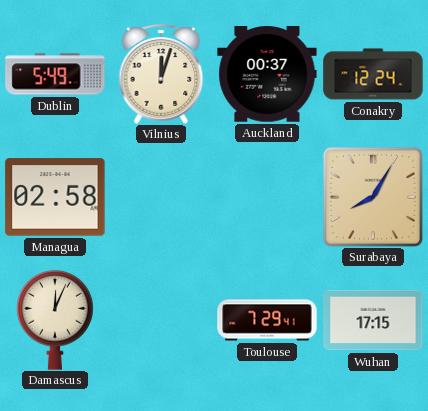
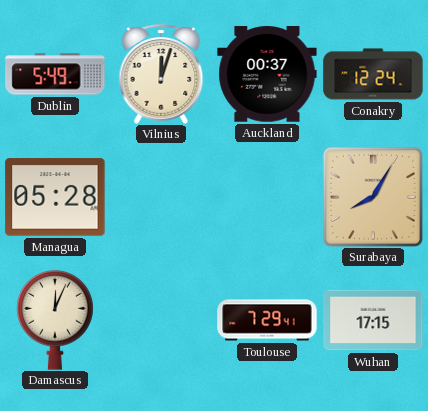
Managua: 02:58 -> 05:28 (55, 197)
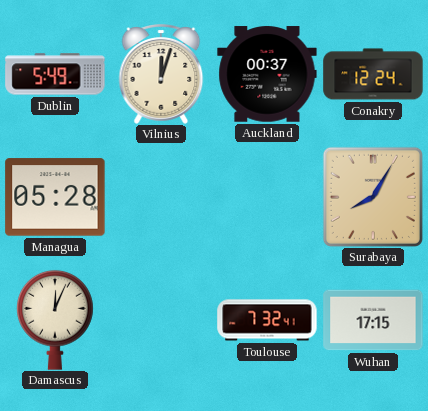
Toulouse: 7:29 -> 7:32 (267, 320)
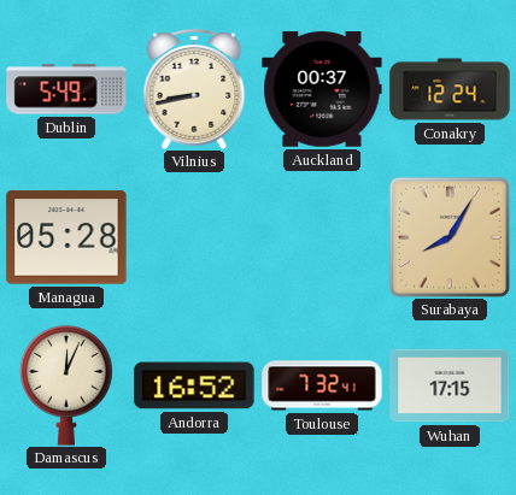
Vilnius: 12:03 -> 8:43 (194, 90)
Andorra: none -> 16:52 (194, 385)
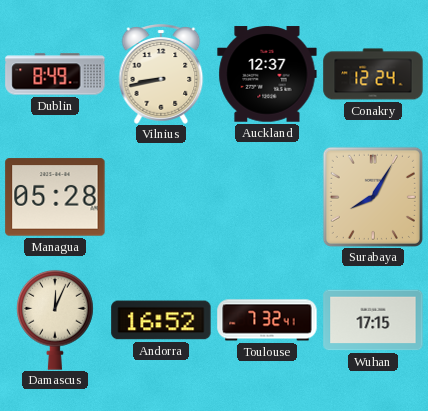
Dublin: 5:49 -> 8:49 (55, 74)
Auckland: 00:37 -> 12:37 (267, 74)
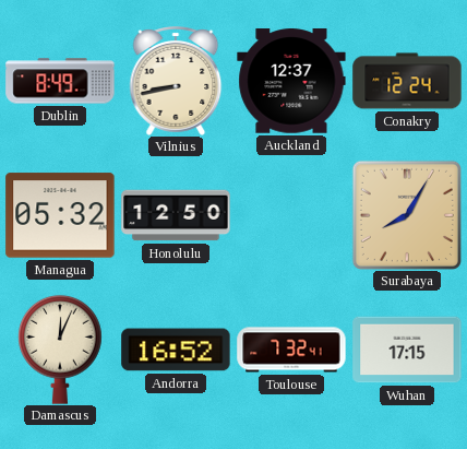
Managua: 05:28 -> 05:32 (60, 215)
Honolulu: none -> 12:50 (176, 215)
